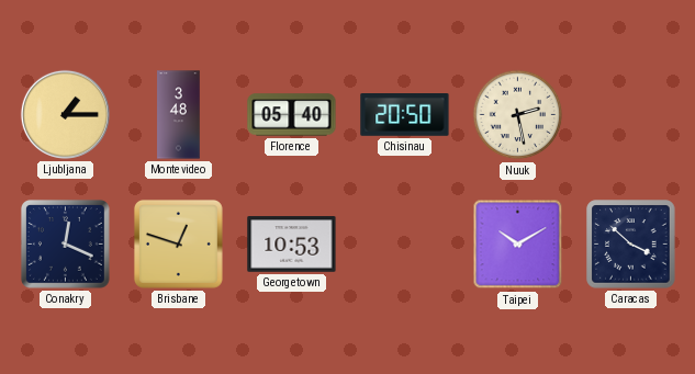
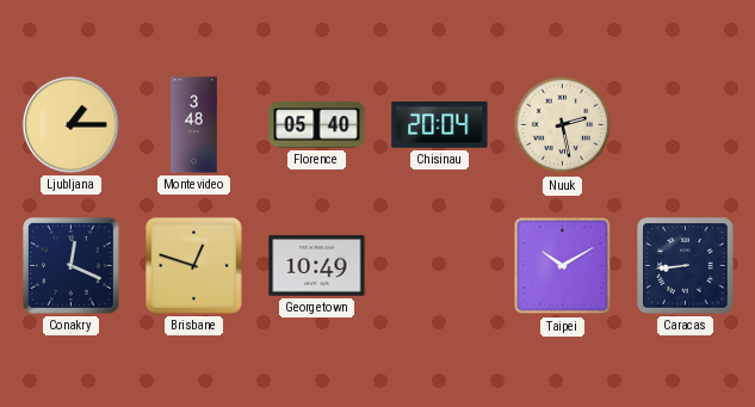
Chisinau: 20:50 -> 20:04 (440, 125)
Georgetown: 10:53 -> 10:49 (317, 266)
Caracas: 3:52 -> 8:44 (686, 266)
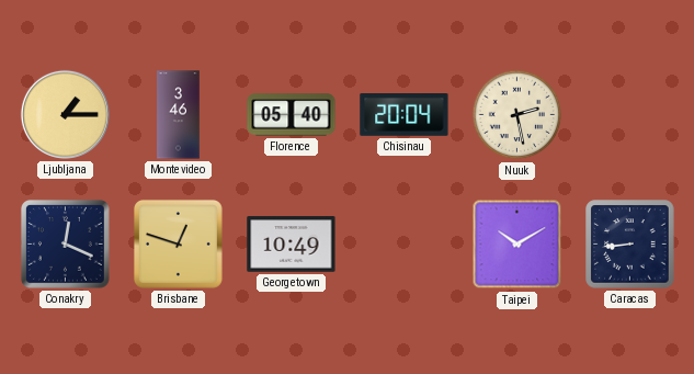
Montevideo: 3:48 -> 3:46 (179, 115)
